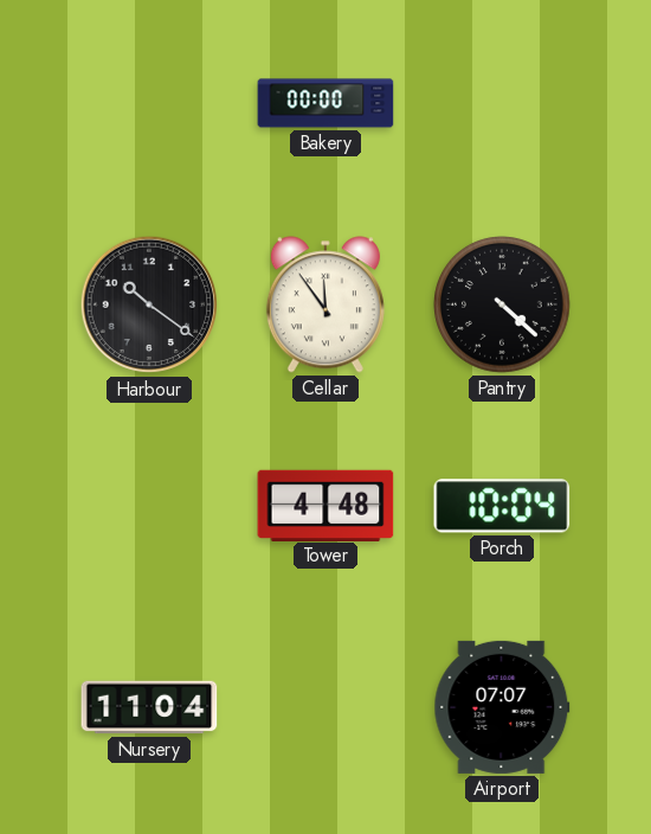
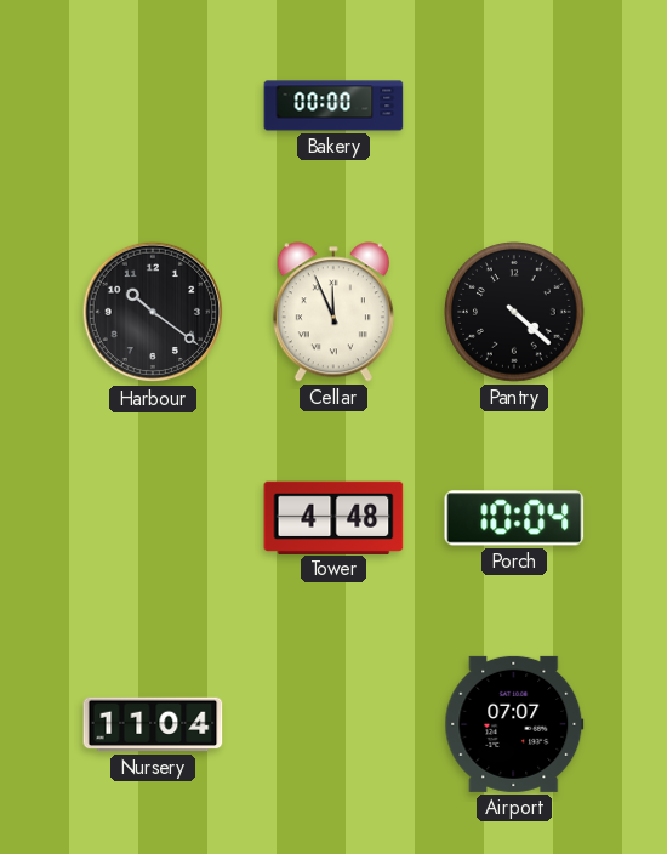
Cellar: 11:54 -> 11:56 (333, 312)
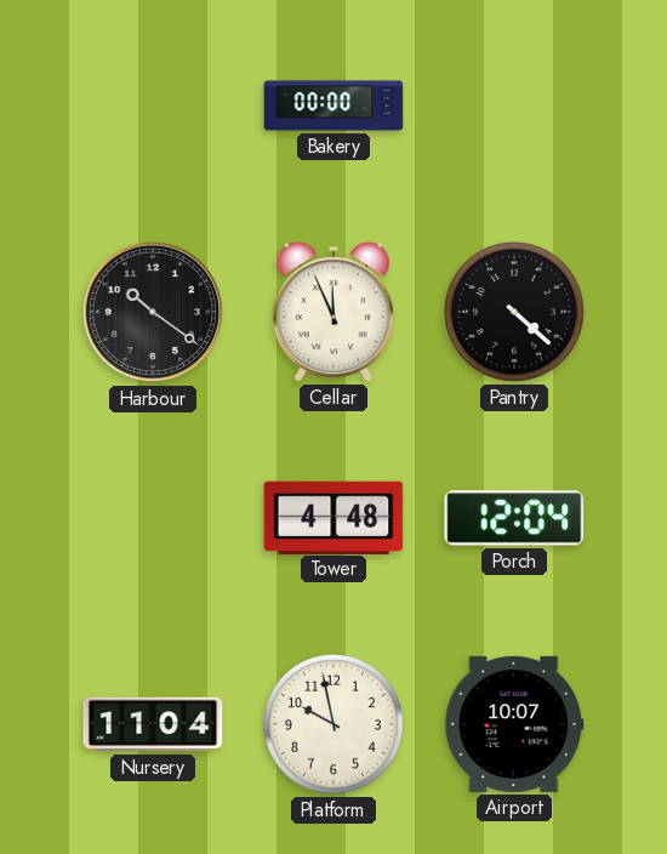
Porch: 10:04 -> 12:04 (514, 518)
Platform: none -> 9:58 (333, 724)
Airport: 07:07 -> 10:07 (514, 724)
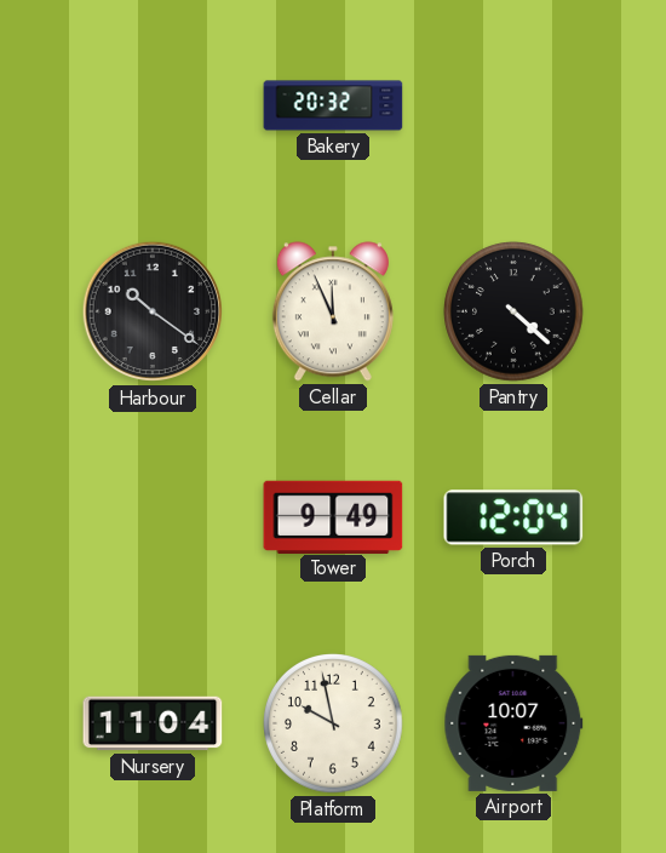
Bakery: 00:00 -> 20:32 (333, 105)
Tower: 4:48 -> 9:49 (333, 516)
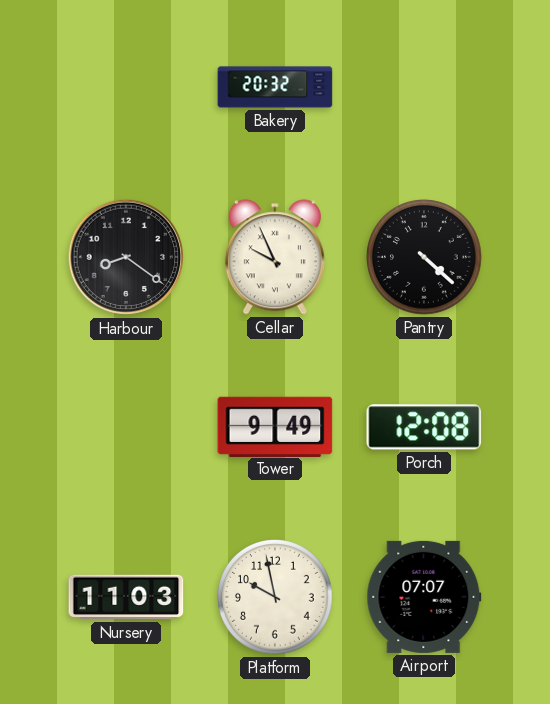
Harbour: 10:21 -> 8:21 (126, 257)
Cellar: 11:56 -> 9:56 (275, 257)
Porch: 12:04 -> 12:08 (424, 427)
Nursery: 11:04 -> 11:03 (126, 597)
Airport: 10:07 -> 07:07 (424, 597)
